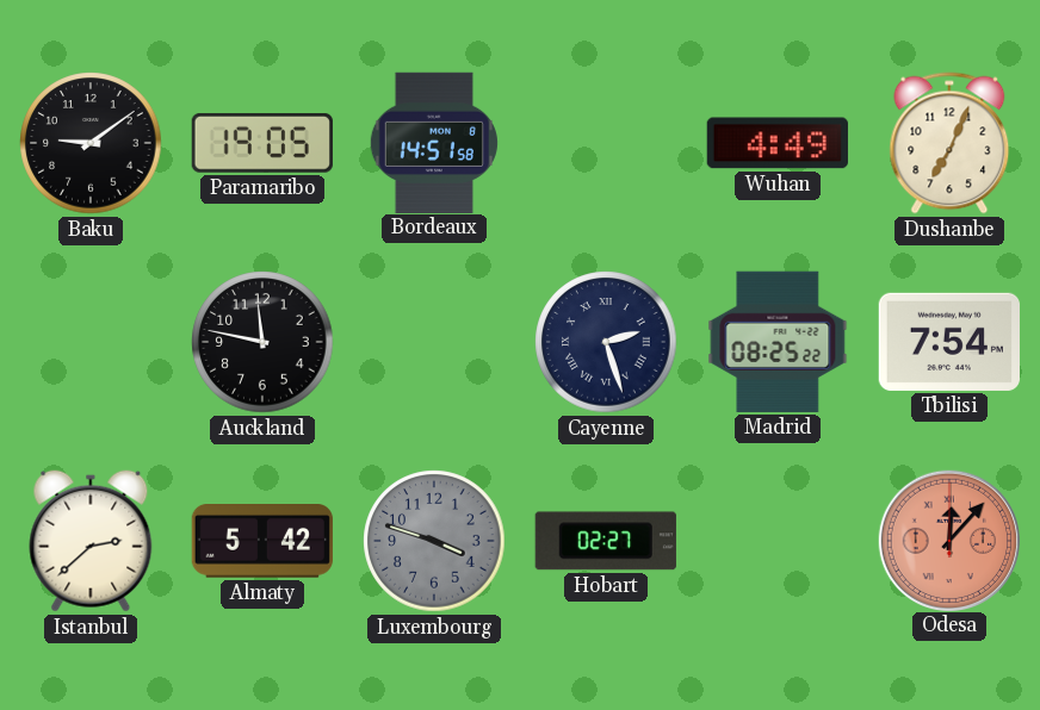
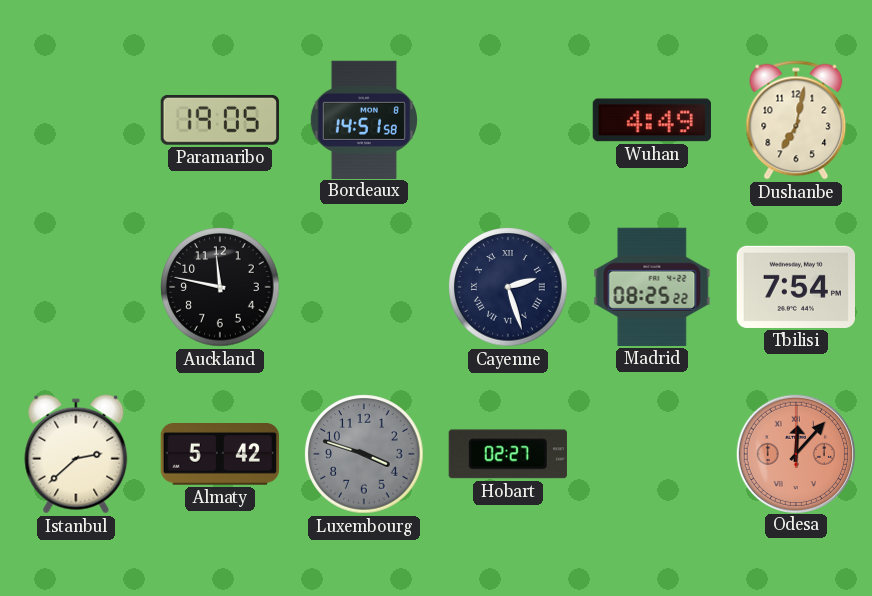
Baku: 9:09 -> none (91, 143)
Dushanbe: 7:04 -> 7:02 (796, 120)
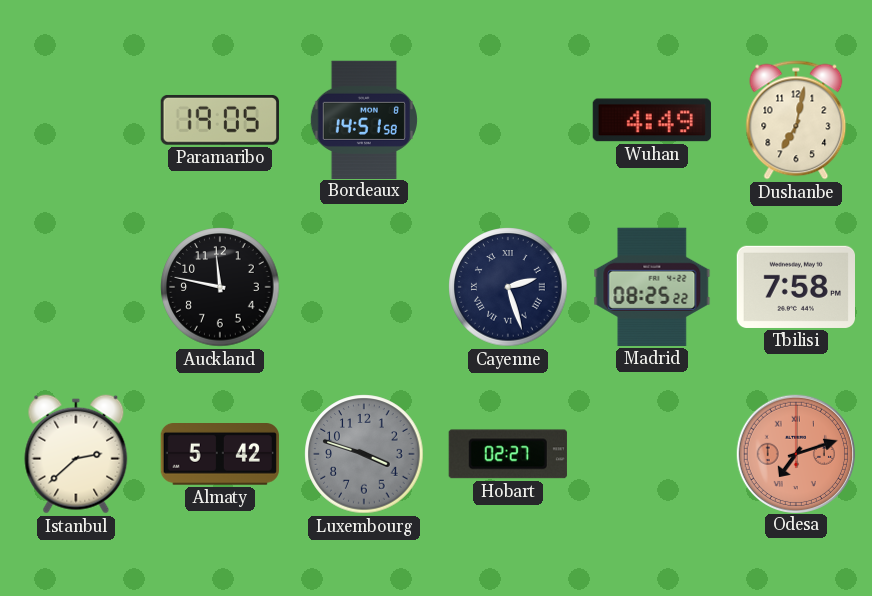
Tbilisi: 7:54 -> 7:58 (795, 287)
Odesa: 12:07 -> 7:12 (795, 453)
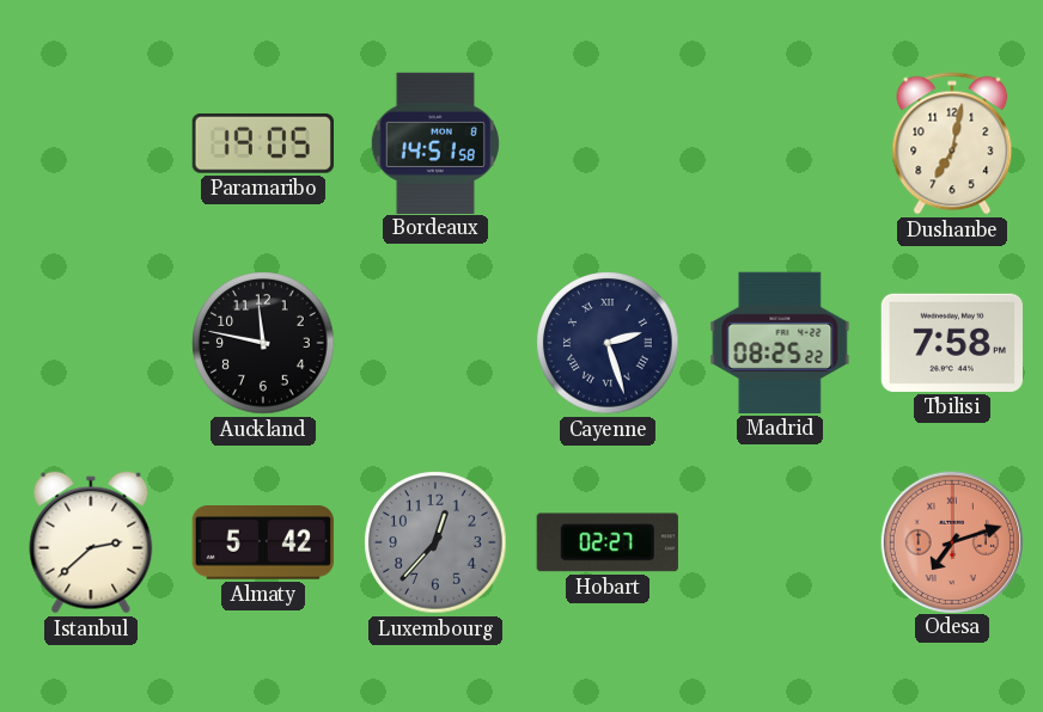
Wuhan: 4:49 -> none (652, 120)
Luxembourg: 3:48 -> 12:37 (435, 542)
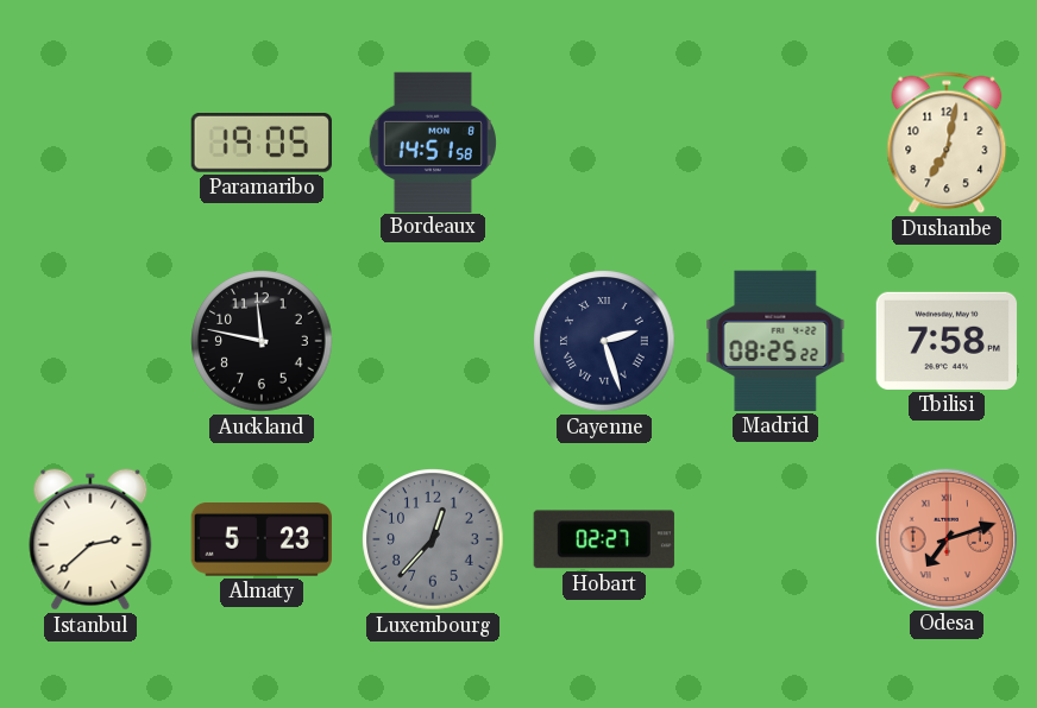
Almaty: 5:42 -> 5:23 (262, 541)
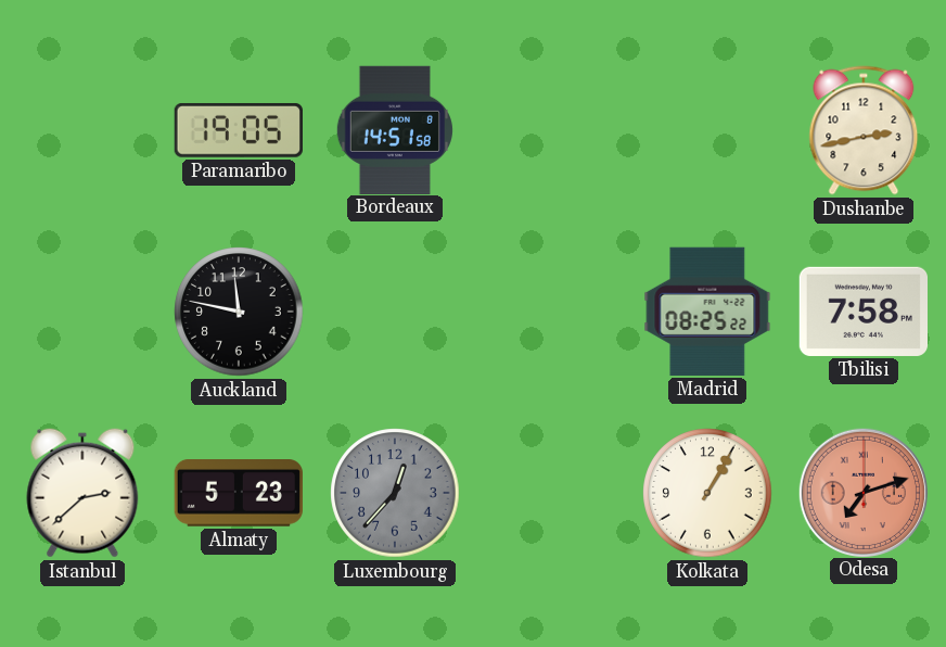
Dushanbe: 7:02 -> 2:43 (864, 130)
Cayenne: 2:27 -> none (604, 341)
Hobart: 02:27 -> none (604, 539)
Kolkata: none -> 1:05 (707, 493)
